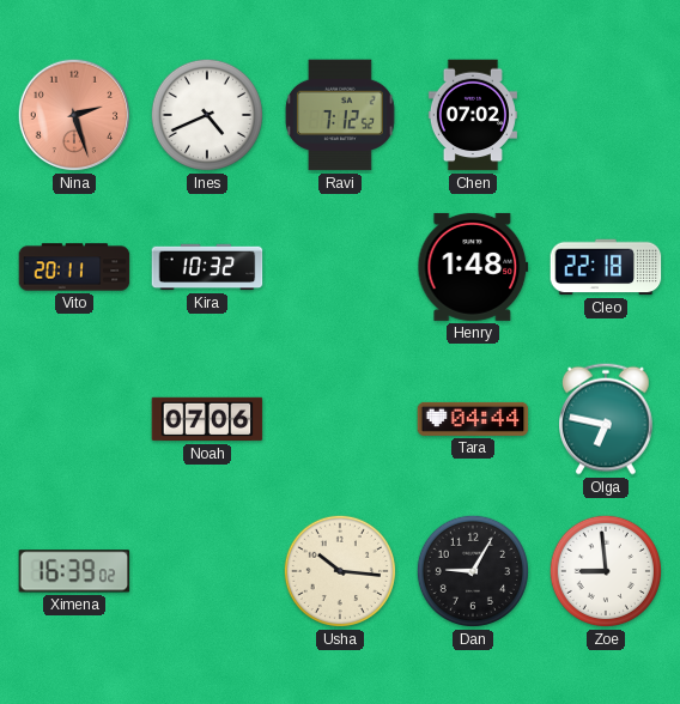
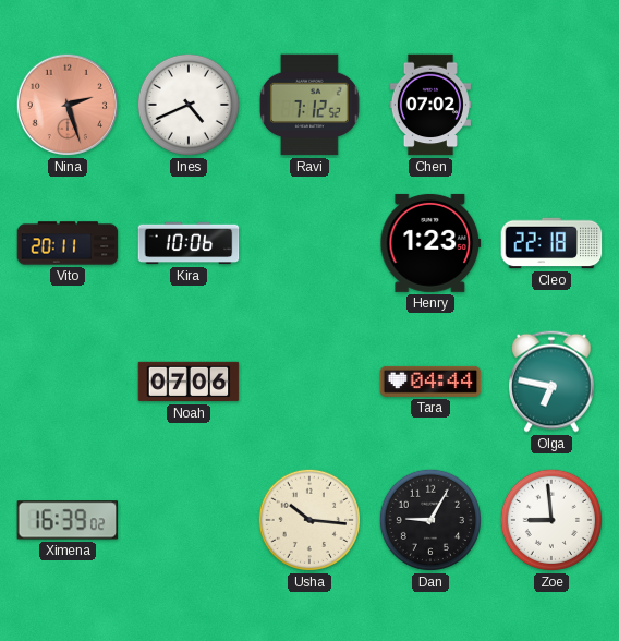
Kira: 10:32 -> 10:06 (189, 243)
Henry: 1:48 -> 1:23 (430, 243)
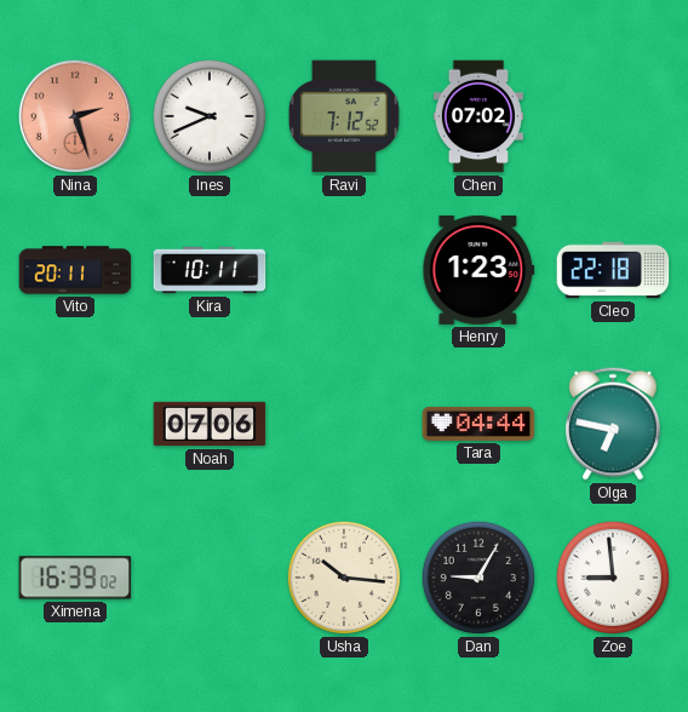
Ines: 4:41 -> 9:41 (210, 116)
Kira: 10:06 -> 10:11 (210, 270)
